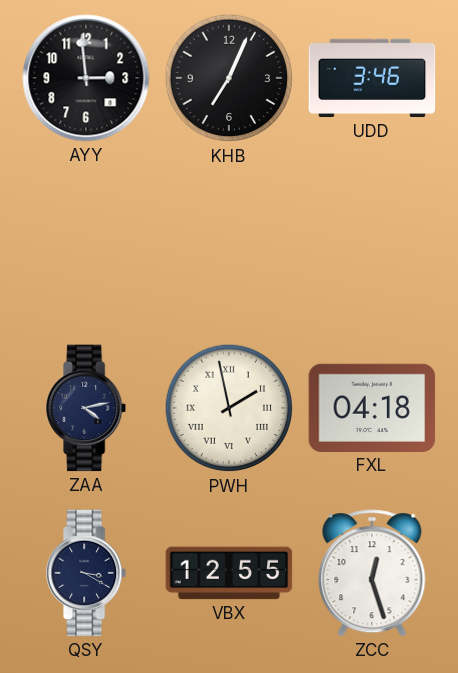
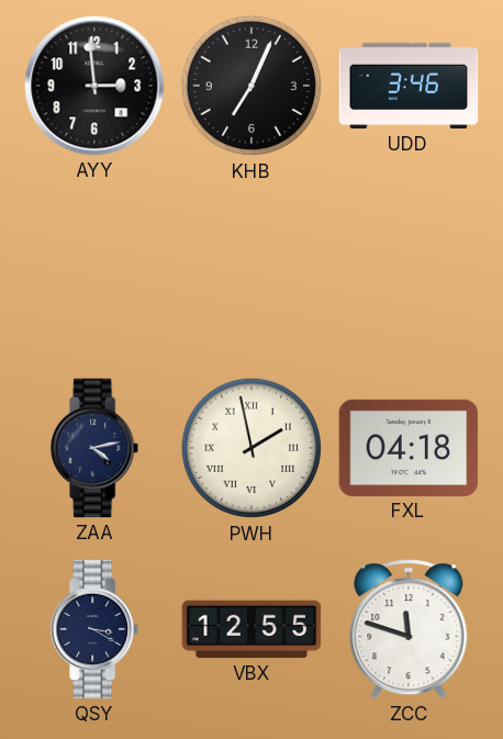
ZCC: 12:27 -> 11:48 (409, 629)
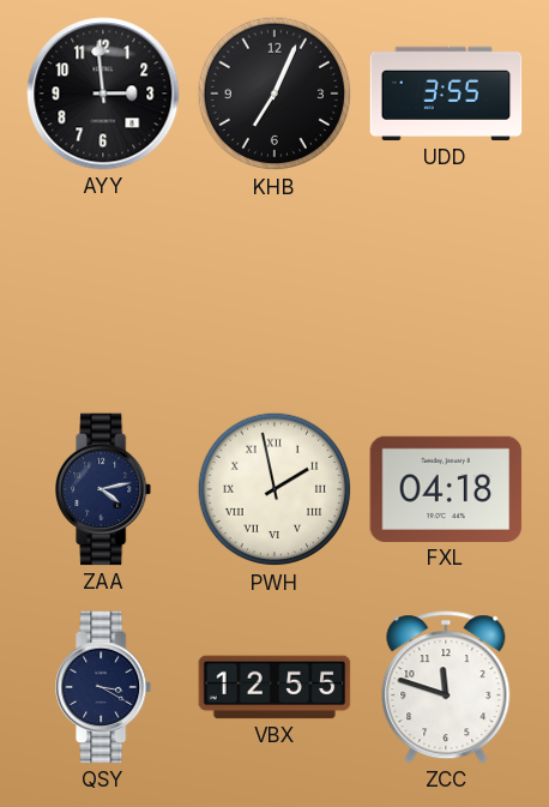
UDD: 3:46 -> 3:55 (446, 94)
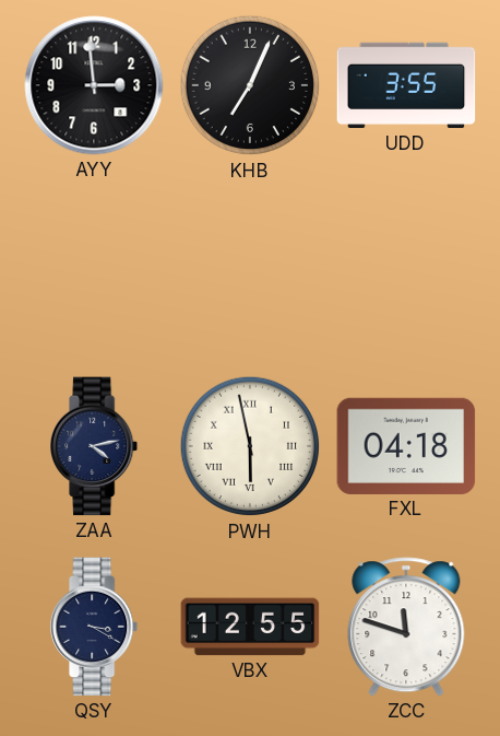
PWH: 1:58 -> 5:58 (250, 446)
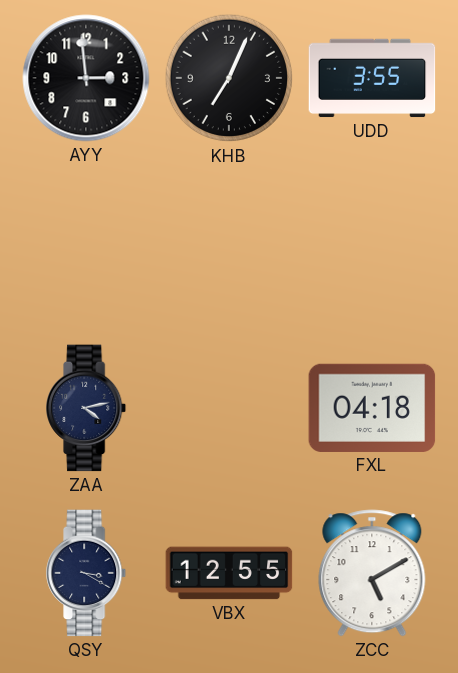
PWH: 5:58 -> none (250, 446)
ZCC: 11:48 -> 5:10 (372, 573)
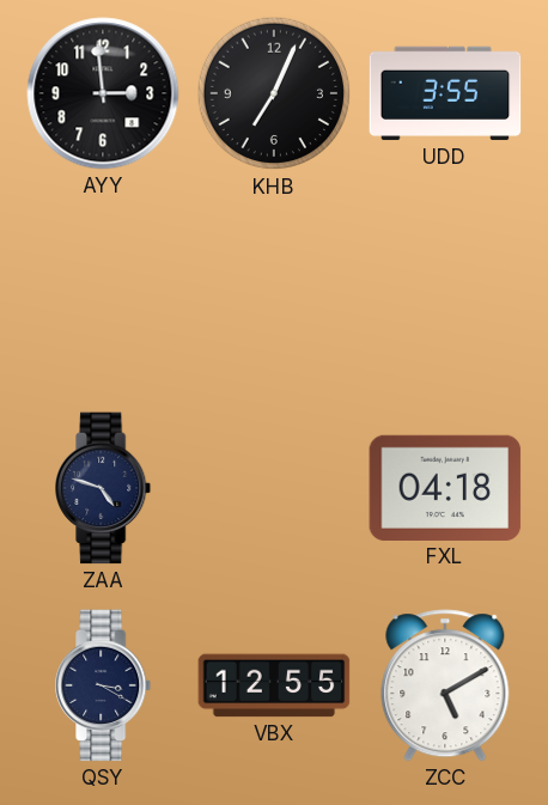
ZAA: 4:13 -> 4:48 (104, 488)
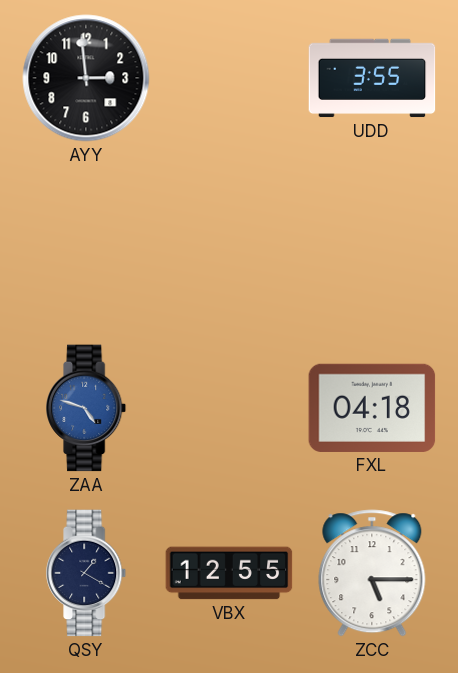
KHB: 7:04 -> none (274, 93)
ZAA dial: navy -> blue (87, 408)
QSY: 3:20 -> 1:20 (87, 573)
ZCC: 5:10 -> 5:15 (372, 573)
